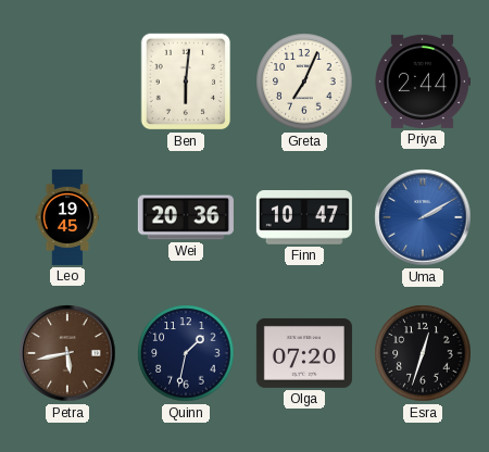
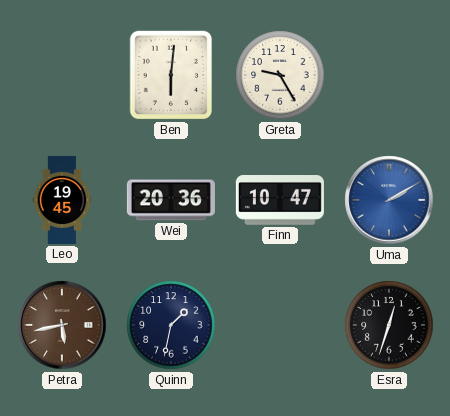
Greta: 7:04 -> 9:25 (280, 75)
Priya: 2:44 -> none (422, 81)
Olga: 07:20 -> none (304, 353)
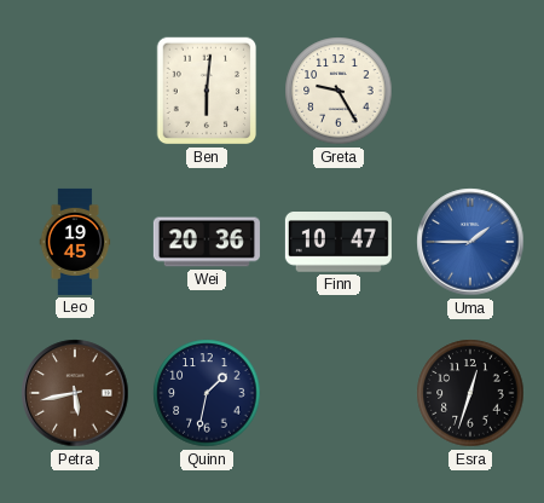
Uma: 2:10 -> 1:45 (470, 242)
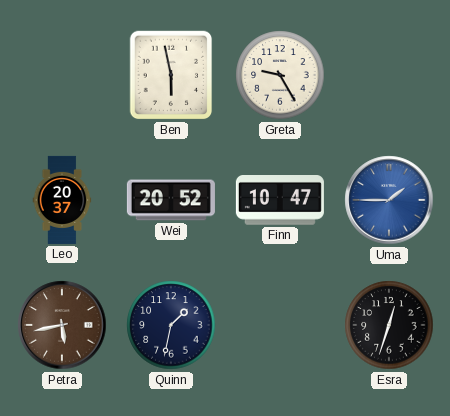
Ben: 6:01 -> 5:58 (171, 75)
Leo: 19:45 -> 20:37 (62, 200)
Wei: 20:36 -> 20:52 (171, 200)
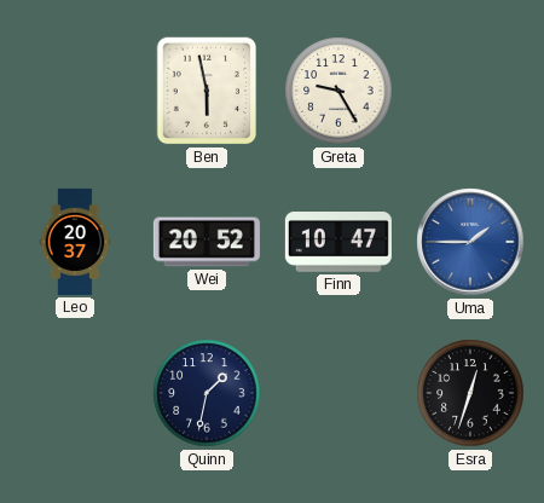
Petra: 5:43 -> none (62, 325)
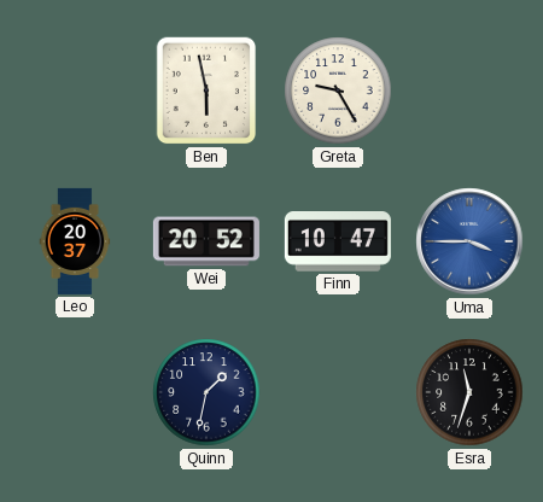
Uma: 1:45 -> 3:45 (469, 241)
Esra: 12:33 -> 11:33 (469, 392)
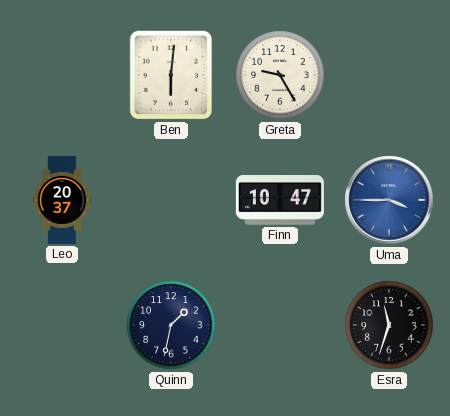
Ben: 5:58 -> 6:01 (171, 75)
Wei: 20:52 -> none (206, 241)
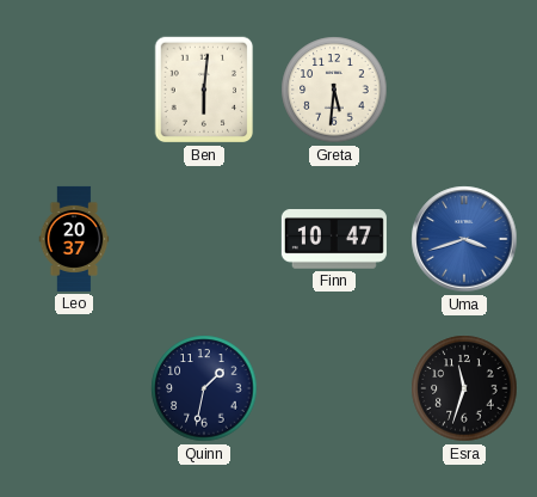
Greta: 9:25 -> 5:31 (334, 90)
Uma: 3:45 -> 3:42 (464, 239)
